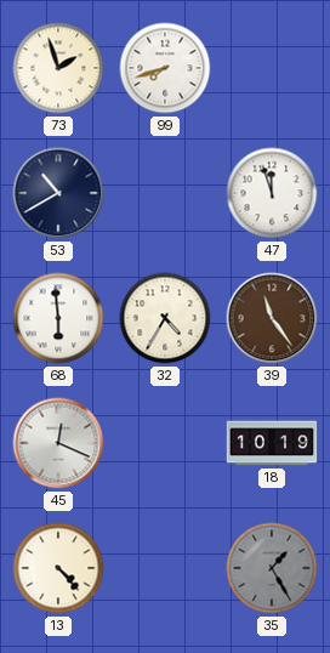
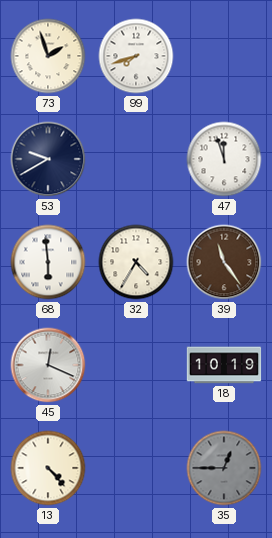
53: 10:40 -> 9:40 (48, 159)
35: 1:25 -> 12:45 (224, 468)
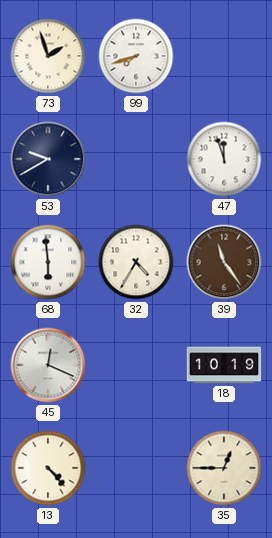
35 dial: grey -> cream (224, 468)
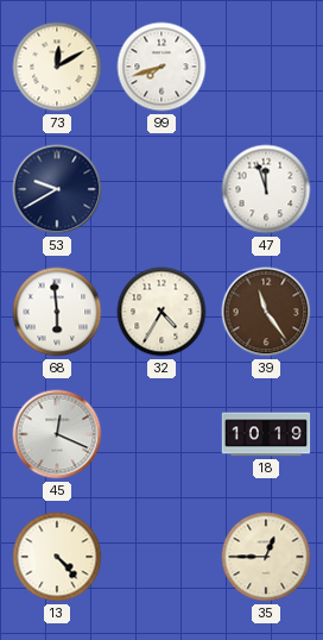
73: 1:57 -> 12:10 (57, 67)
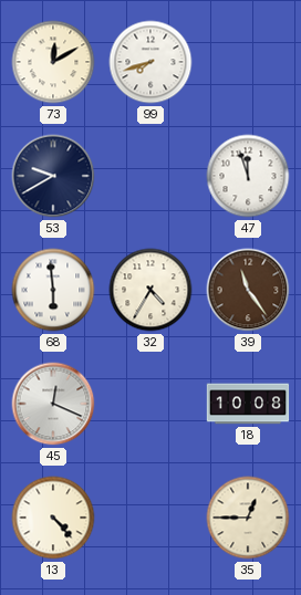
18: 10:19 -> 10:08 (248, 404)
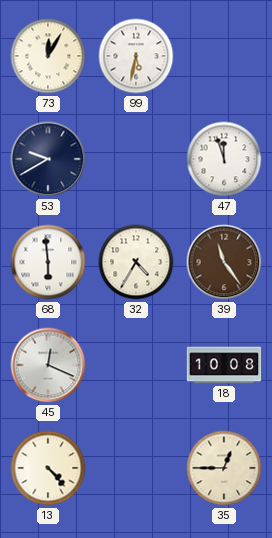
73: 12:10 -> 12:05 (48, 56)
99: 7:42 -> 5:32 (136, 56)
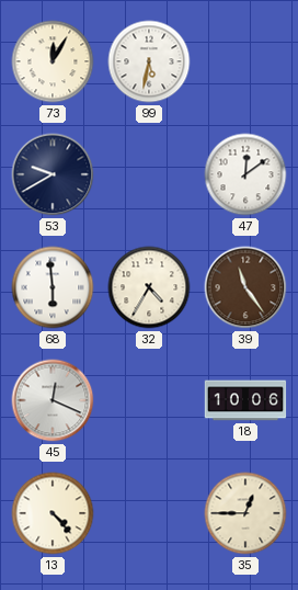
47: 11:57 -> 12:09 (245, 174)
18: 10:08 -> 10:06 (245, 400)
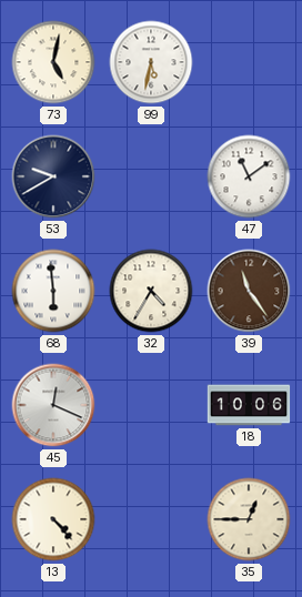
73: 12:05 -> 5:02 (53, 62)
47: 12:09 -> 11:09 (249, 176)
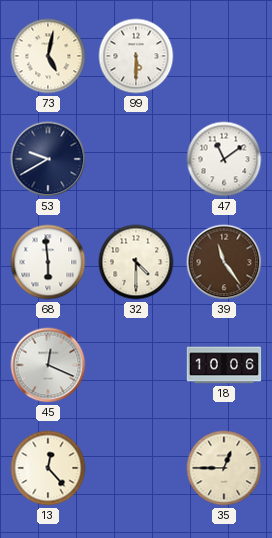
99: 5:32 -> 5:30 (136, 56)
32: 4:35 -> 4:30 (136, 262)
13: 4:23 -> 12:23 (48, 468)
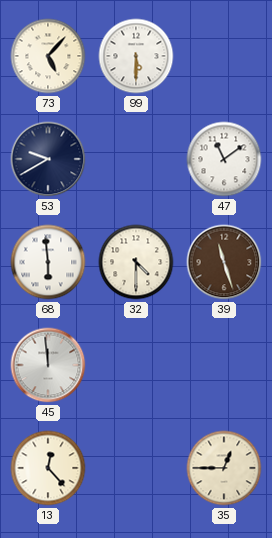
73: 5:02 -> 5:07 (48, 56)
39: 11:24 -> 11:27 (224, 262)
45: 12:19 -> 11:59 (48, 365)
18: 10:06 -> none (224, 365)
